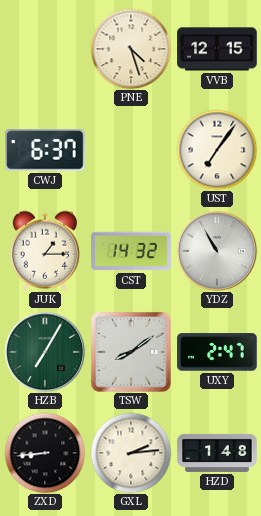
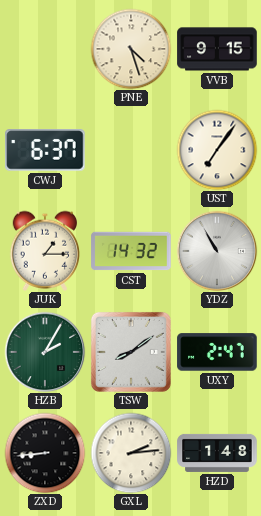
VVB: 12:15 -> 9:15 (217, 49)
HZB: 7:05 -> 2:05 (45, 352)
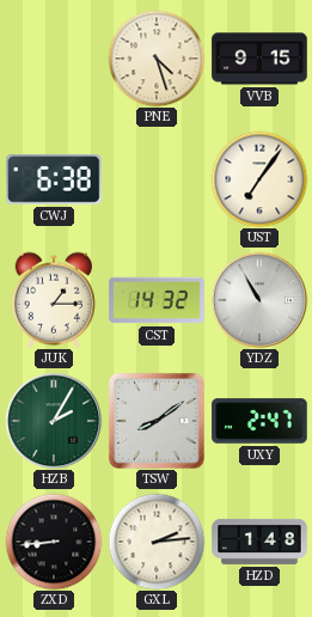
CWJ: 6:37 -> 6:38 (54, 179)
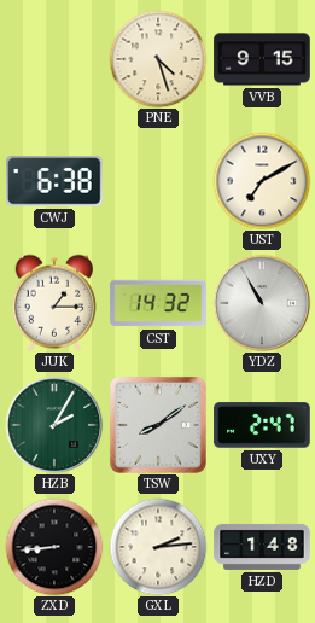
UST: 7:06 -> 7:10 (262, 181)
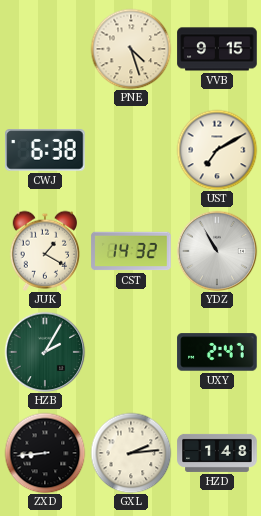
JUK: 1:15 -> 1:20 (44, 251)
TSW: 8:09 -> none (158, 425)
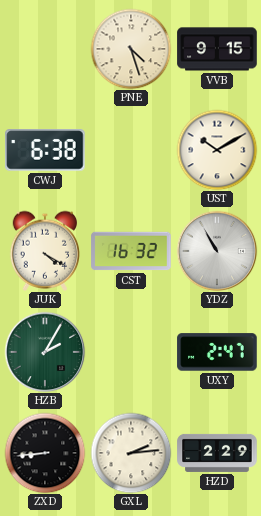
UST: 7:10 -> 10:10 (217, 150)
JUK: 1:20 -> 4:20 (44, 251)
CST: 14:32 -> 16:32 (131, 251)
HZD: 1:48 -> 2:29 (217, 453)
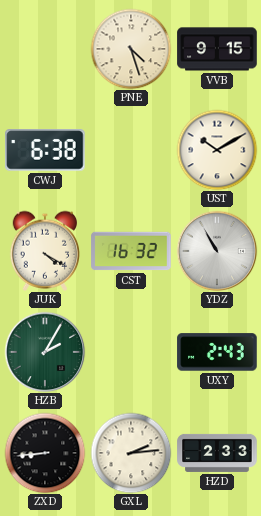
UXY: 2:47 -> 2:43 (217, 352)
HZD: 2:29 -> 2:33 (217, 453)
